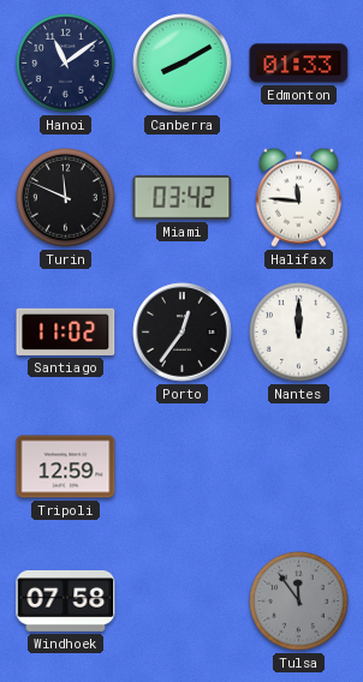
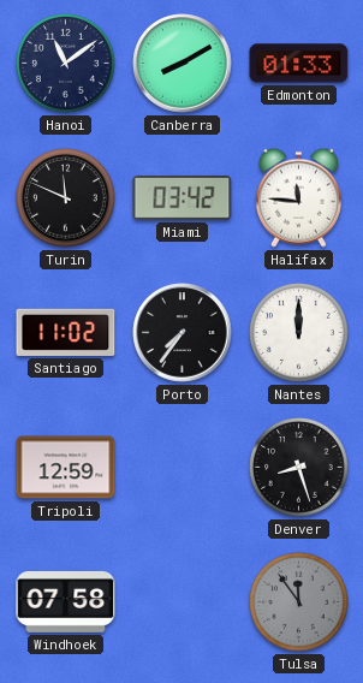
Porto: 12:36 -> 7:36 (183, 333)
Denver: none -> 8:27 (299, 468)
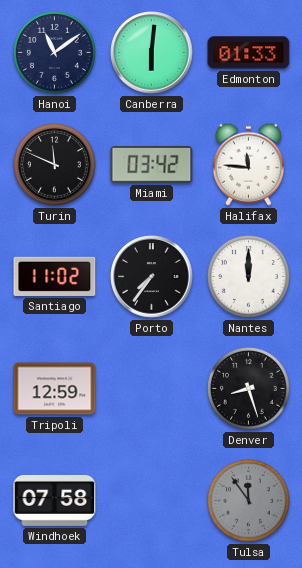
Canberra: 8:10 -> 6:01 (152, 53)
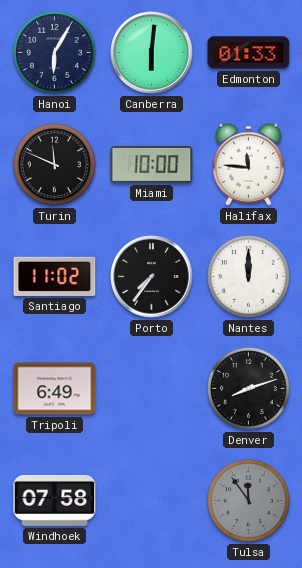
Hanoi: 11:09 -> 6:05 (55, 53)
Miami: 03:42 -> 10:00 (152, 164)
Tripoli: 12:59 -> 6:49 (55, 389)
Denver: 8:27 -> 8:12 (249, 389)
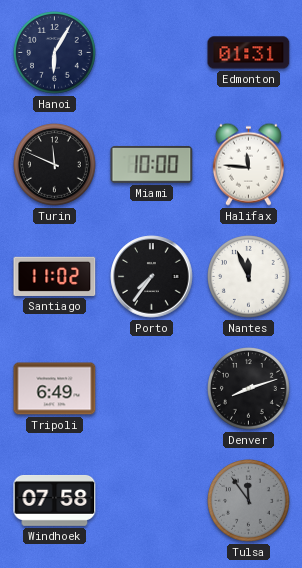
Canberra: 6:01 -> none (152, 53)
Edmonton: 01:33 -> 01:31 (249, 53)
Nantes: 12:00 -> 11:56 (249, 277)
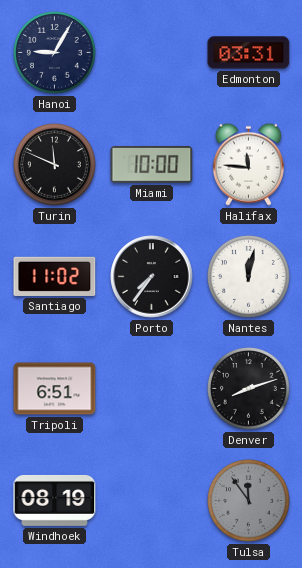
Hanoi: 6:05 -> 9:05 (55, 53)
Edmonton: 01:31 -> 03:31 (249, 53)
Nantes: 11:56 -> 12:02 (249, 277)
Tripoli: 6:49 -> 6:51 (55, 389)
Windhoek: 07:58 -> 08:19 (55, 500)
